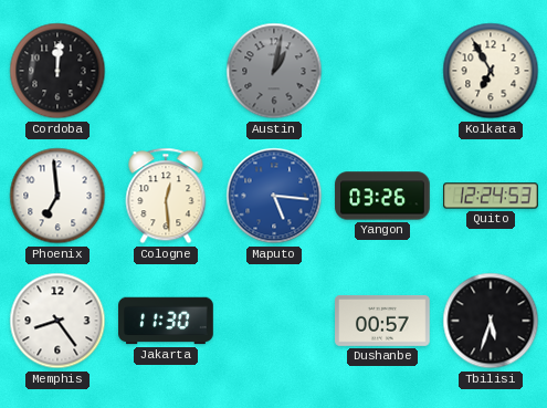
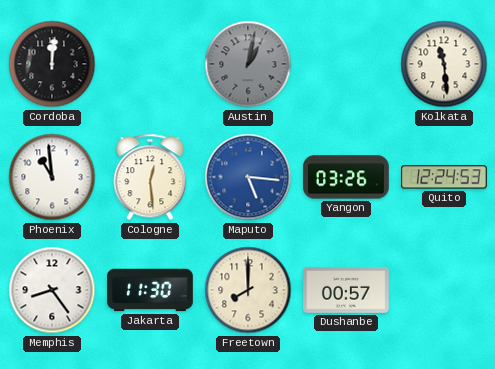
Kolkata: 6:55 -> 11:29 (444, 64)
Phoenix: 6:59 -> 10:59 (52, 177)
Freetown: none -> 8:00 (248, 290)
Tbilisi: 5:33 -> none (491, 321)
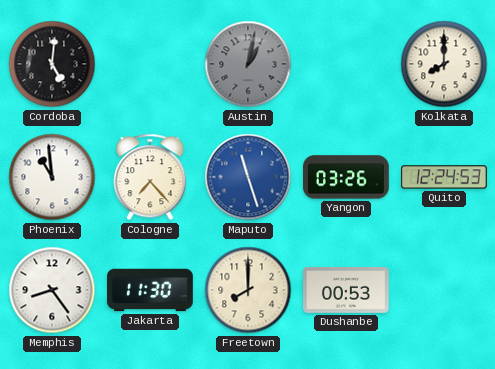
Cordoba: 12:01 -> 5:01 (52, 64)
Kolkata: 11:29 -> 8:00 (444, 64)
Cologne: 12:29 -> 7:23 (150, 177)
Maputo: 5:16 -> 11:27 (248, 177)
Dushanbe: 00:57 -> 00:53 (346, 290)
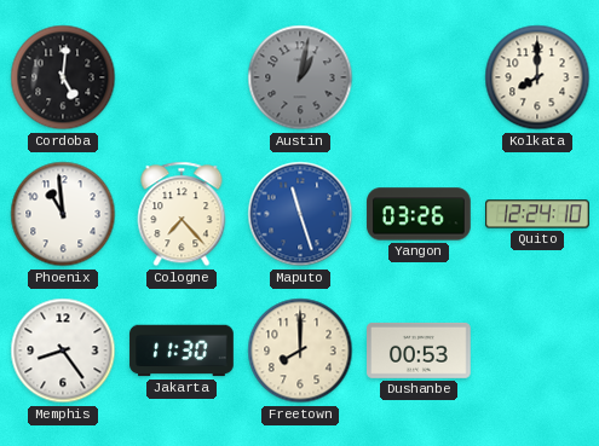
Quito: 12:24:53 -> 12:24:10 (537, 214)
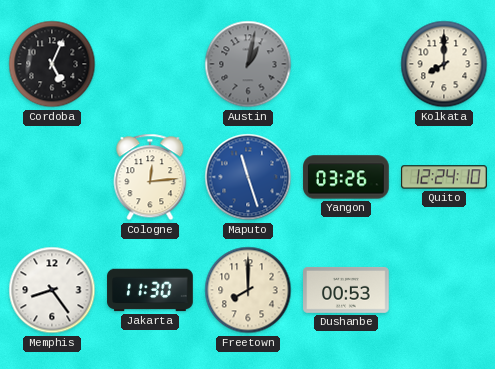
Cordoba: 5:01 -> 5:04 (52, 64)
Phoenix: 10:59 -> none (63, 214)
Cologne: 7:23 -> 12:14 (150, 177)
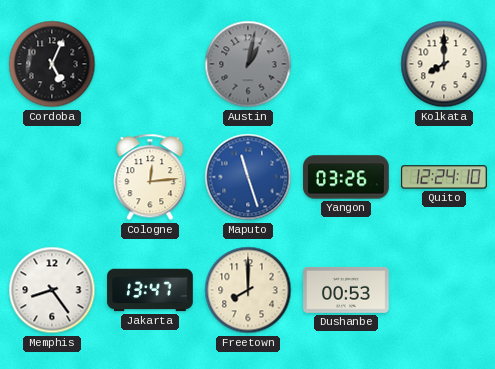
Jakarta: 11:30 -> 13:47 (150, 290)
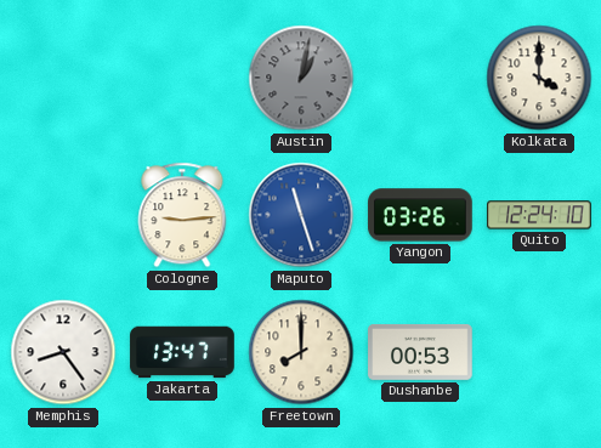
Cordoba: 5:04 -> none (52, 64)
Kolkata: 8:00 -> 4:00 (539, 78)
Cologne: 12:14 -> 9:14 (182, 215)
